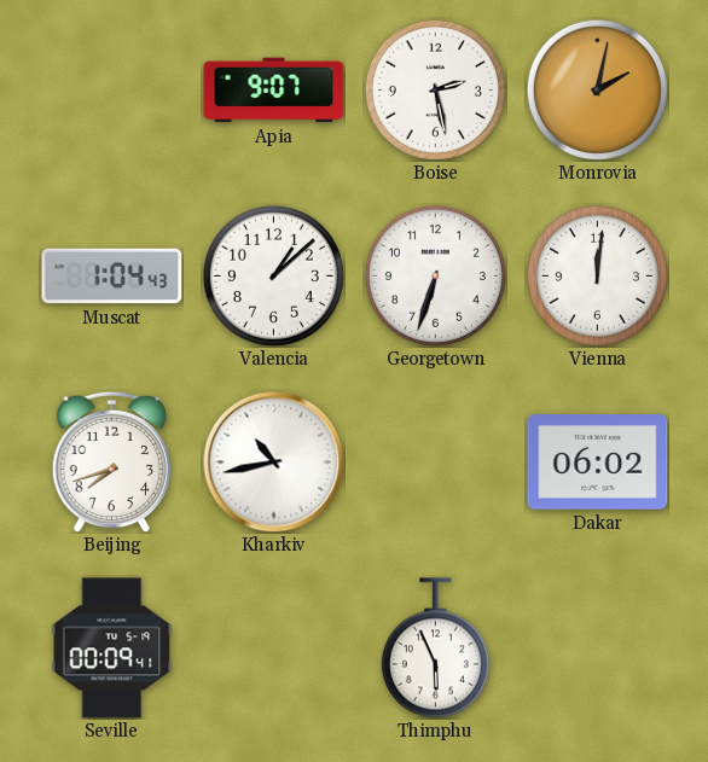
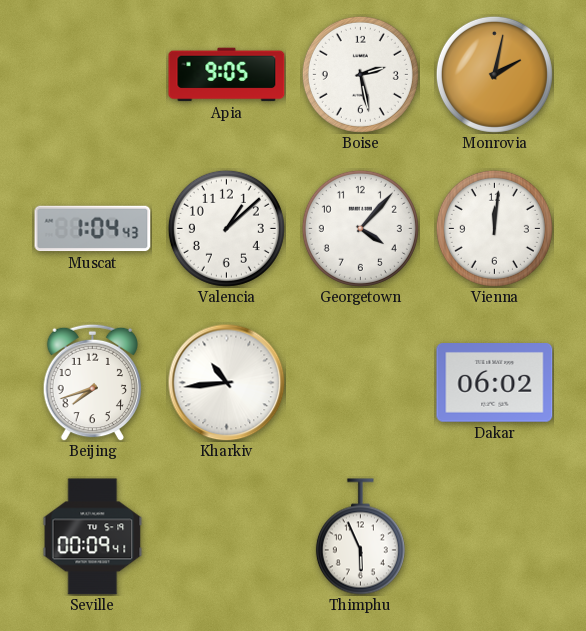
Apia: 9:07 -> 9:05 (227, 75)
Georgetown: 6:33 -> 4:07 (360, 228)
Kharkiv: 10:43 -> 10:44 (226, 382)
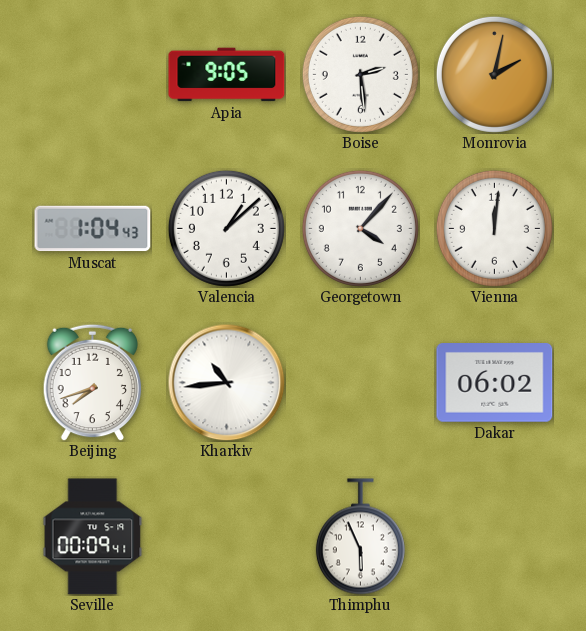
Boise: 2:28 -> 2:29 (360, 74)
